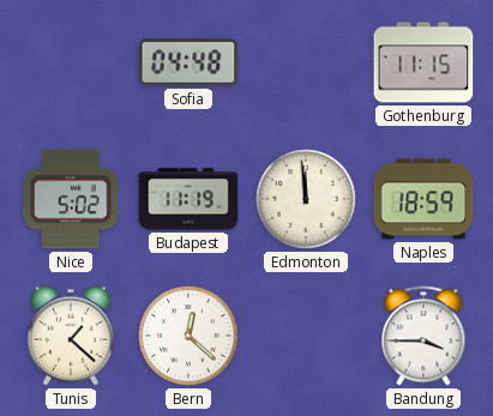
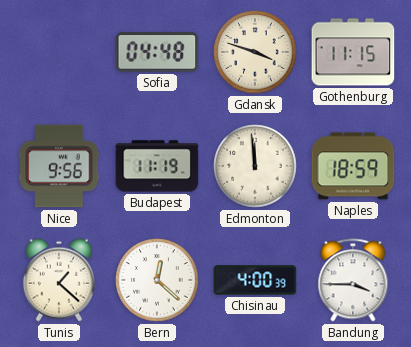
Gdansk: none -> 3:48 (255, 52)
Nice: 5:02 -> 9:56 (59, 166)
Chisinau: none -> 4:00 (255, 280)
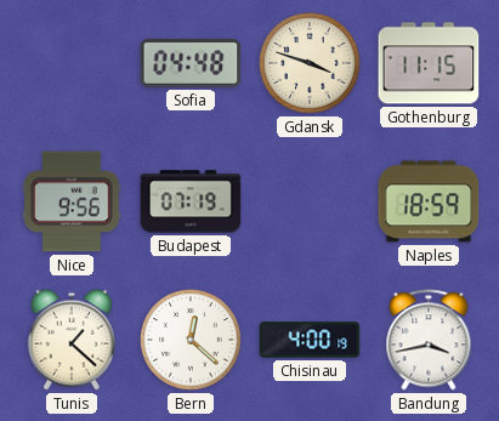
Budapest: 11:19 -> 07:19 (191, 201)
Edmonton: 11:59 -> none (255, 166)
Chisinau: 4:00:39 -> 4:00:19 (310, 340)
Bandung: 3:45 -> 3:43 (429, 340)
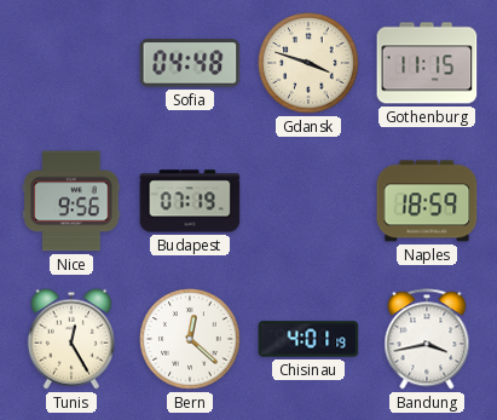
Tunis: 1:22 -> 12:25 (71, 339)
Chisinau: 4:00 -> 4:01 (308, 339)
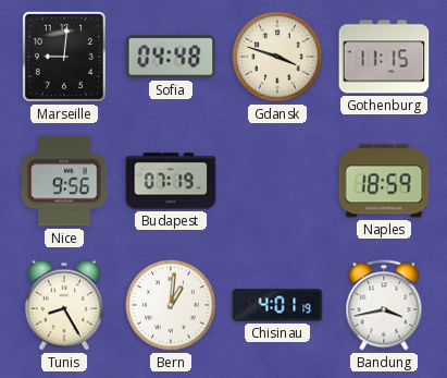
Marseille: none -> 9:01 (64, 57)
Tunis: 12:25 -> 8:25 (64, 305)
Bern: 12:22 -> 1:01 (171, 305)
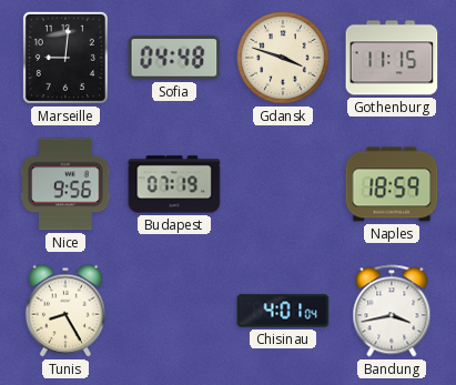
Bern: 1:01 -> none (171, 305)
Chisinau: 4:01:19 -> 4:01:04 (283, 311)
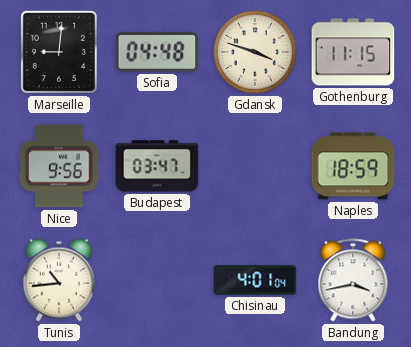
Budapest: 07:19 -> 03:47 (157, 166)
Tunis: 8:25 -> 10:44 (59, 280)
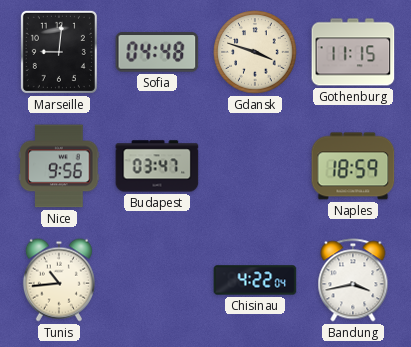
Chisinau: 4:01 -> 4:22 (255, 280)
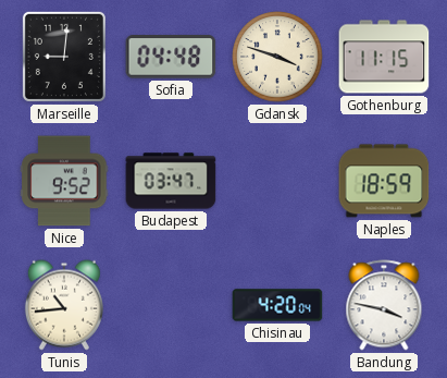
Nice: 9:56 -> 9:52 (64, 181)
Chisinau: 4:22 -> 4:20 (277, 305)
Bandung: 3:43 -> 3:47 (384, 305)
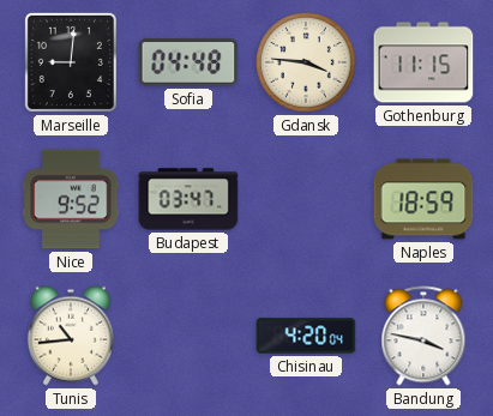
Gdansk: 3:48 -> 3:46 (306, 62)
